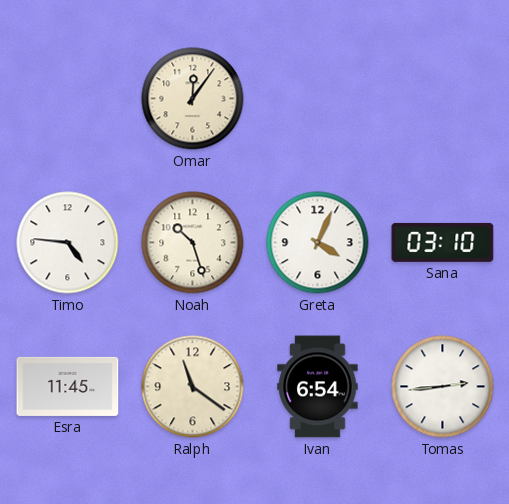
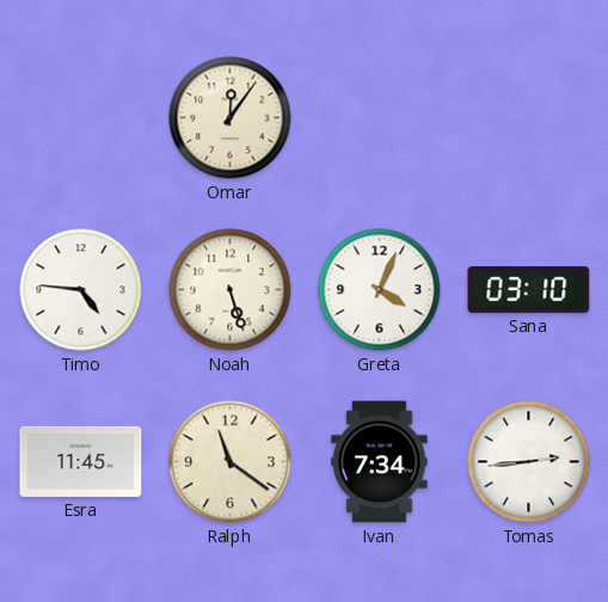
Noah: 10:27 -> 5:27 (231, 290)
Ivan: 6:54 -> 7:34 (380, 462)
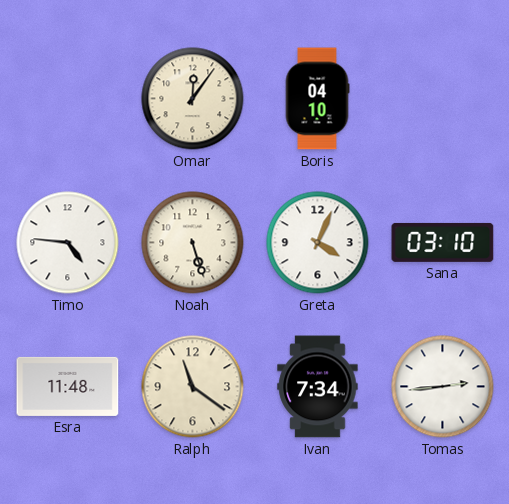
Boris: none -> 04:10 (317, 99)
Esra: 11:45 -> 11:48 (68, 386)
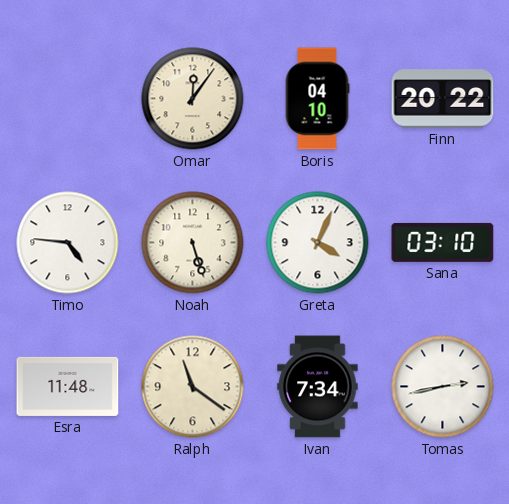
Finn: none -> 20:22 (443, 99)
Tomas: 2:44 -> 2:43 (443, 387)
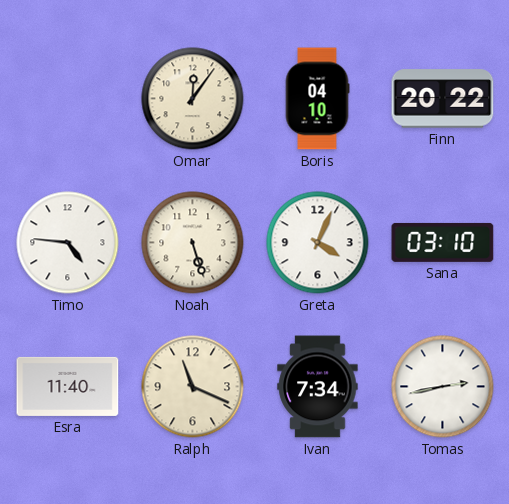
Esra: 11:48 -> 11:40 (68, 386)
Ralph: 11:21 -> 11:19 (193, 387)
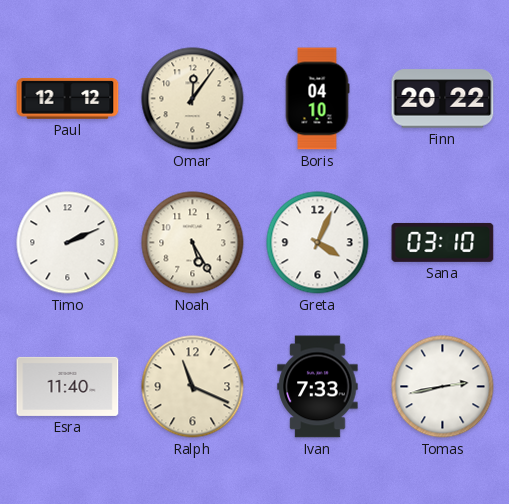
Paul: none -> 12:12 (68, 98)
Timo: 4:46 -> 2:11 (68, 243)
Noah: 5:27 -> 5:25 (193, 243)
Ivan: 7:34 -> 7:33 (318, 387)
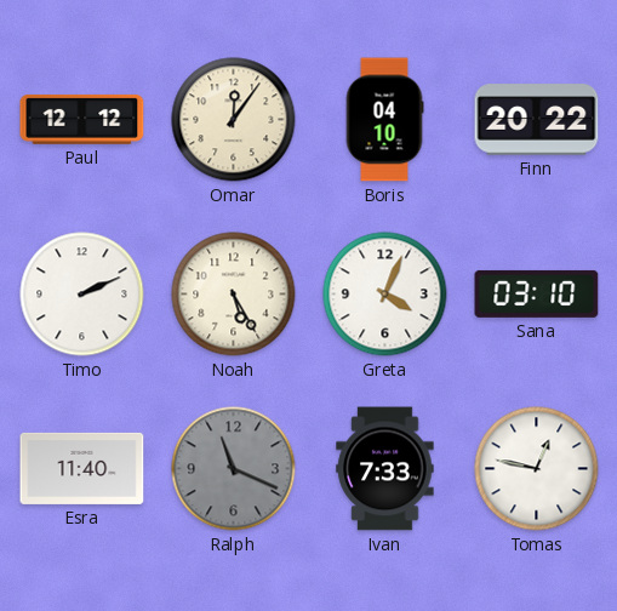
Ralph dial: cream -> grey (234, 469)
Tomas: 2:43 -> 12:47 (537, 469)
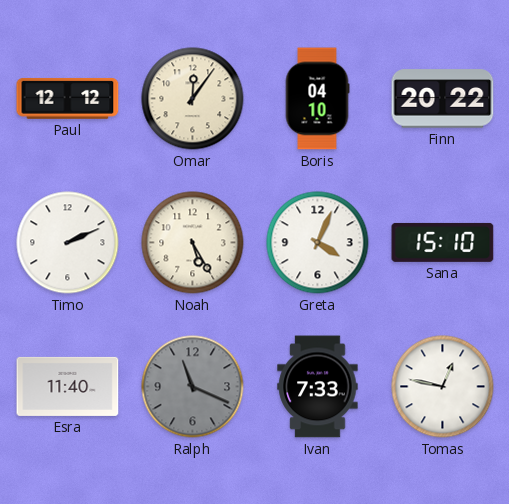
Sana: 03:10 -> 15:10 (443, 242)
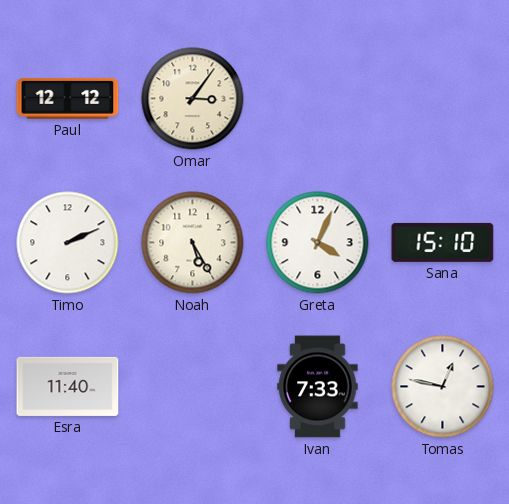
Omar: 12:06 -> 3:06 (193, 99)
Boris: 04:10 -> none (317, 99)
Finn: 20:22 -> none (443, 99)
Ralph: 11:19 -> none (193, 387)
